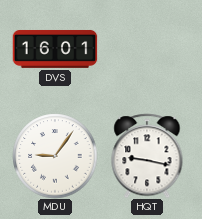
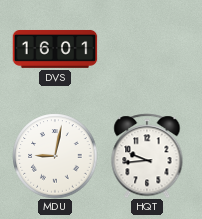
MDU: 9:06 -> 9:02 (55, 156)
HQT: 9:17 -> 9:44 (147, 156)
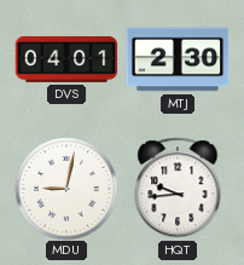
DVS: 16:01 -> 04:01 (66, 59)
MTJ: none -> 2:30 (178, 59)
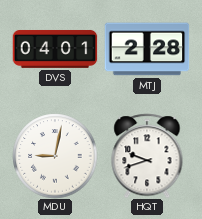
MTJ: 2:30 -> 2:28 (147, 49)
HQT: 9:44 -> 9:42 (147, 156)
